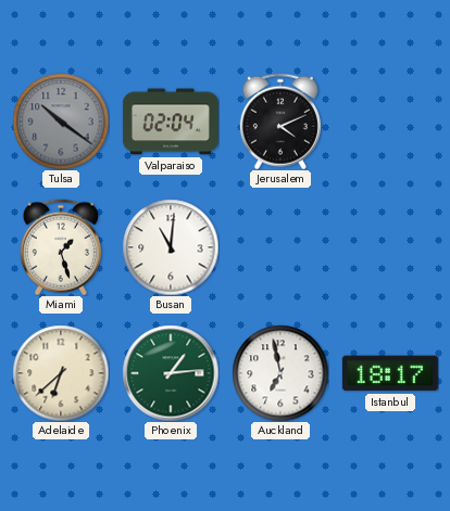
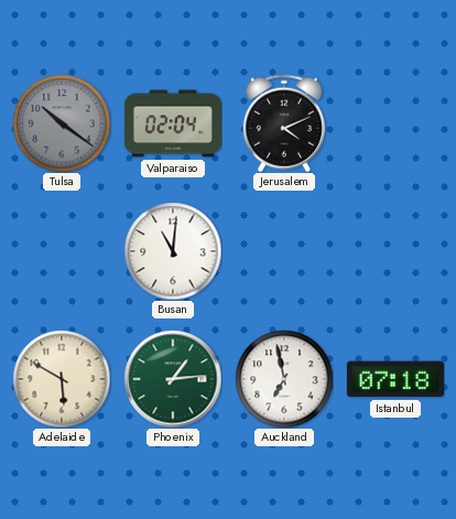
Miami: 1:27 -> none (61, 247)
Adelaide: 6:38 -> 5:50 (62, 379)
Istanbul: 18:17 -> 07:18 (395, 379)
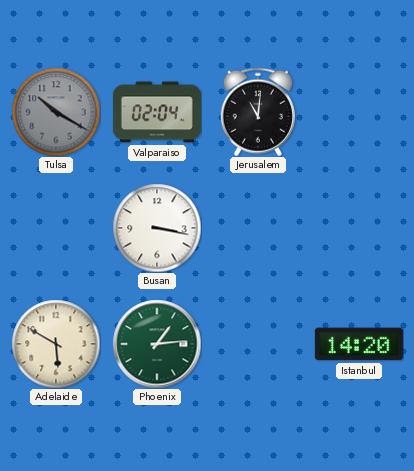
Tulsa: 10:21 -> 10:20 (56, 112)
Jerusalem: 4:11 -> 11:01 (258, 112)
Busan: 11:01 -> 3:17 (157, 228)
Auckland: 6:58 -> none (284, 379)
Istanbul: 07:18 -> 14:20 (359, 344)
